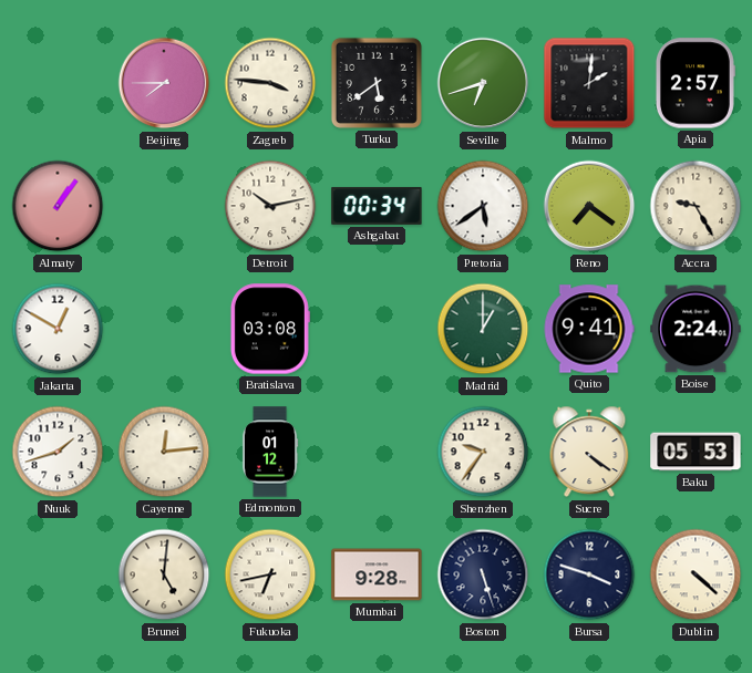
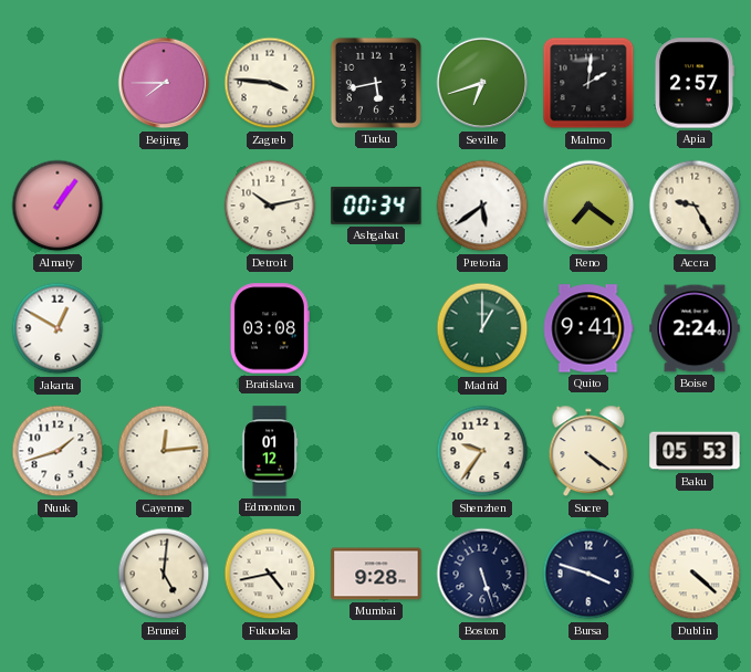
Turku: 5:39 -> 5:43 (376, 83)
Fukuoka: 6:43 -> 4:43 (270, 574)
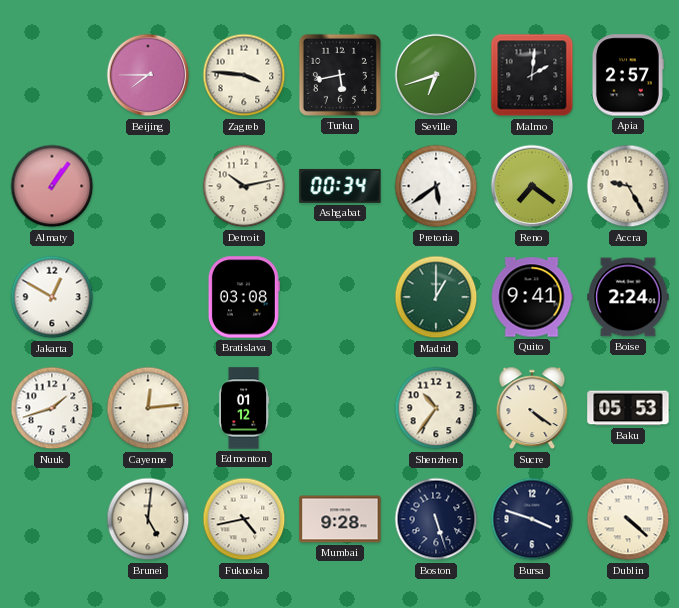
Shenzhen: 9:36 -> 10:36 (436, 408)
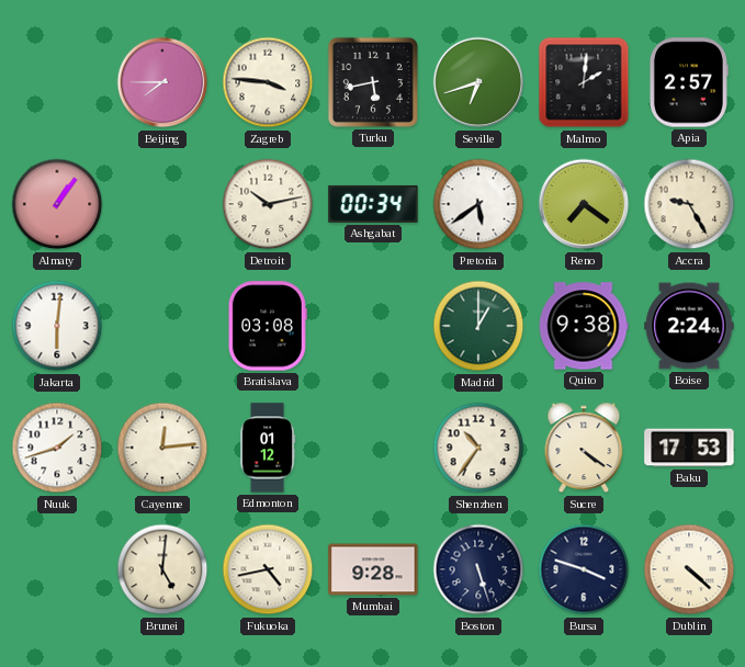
Jakarta: 12:50 -> 6:01 (57, 326)
Quito: 9:41 -> 9:38 (584, 326)
Baku: 05:53 -> 17:53 (689, 448)
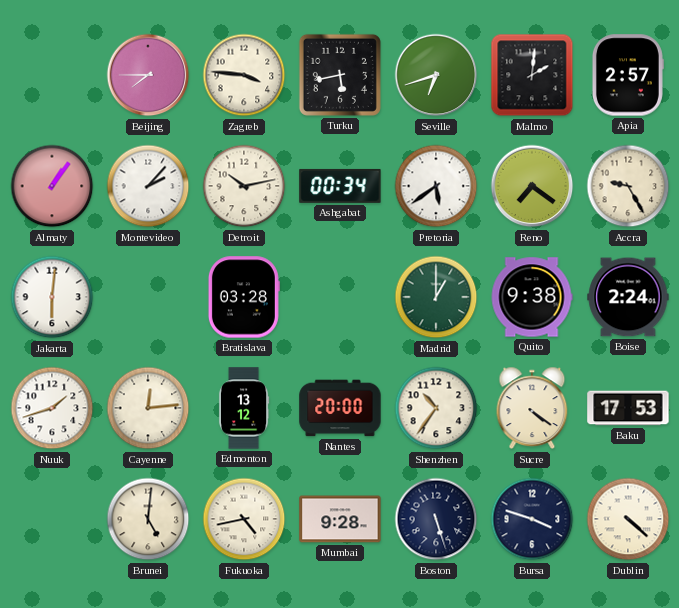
Montevideo: none -> 2:07 (148, 186)
Bratislava: 03:08 -> 03:28 (244, 297)
Edmonton: 01:12 -> 13:12 (244, 408)
Nantes: none -> 20:00 (340, 408)
